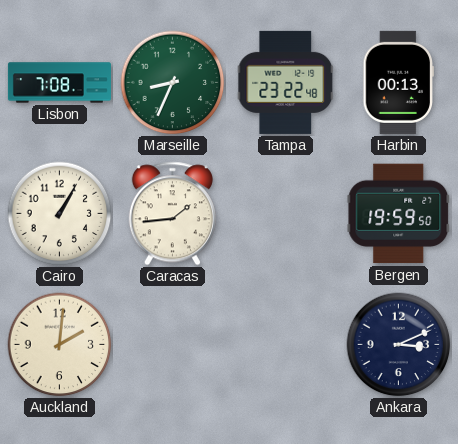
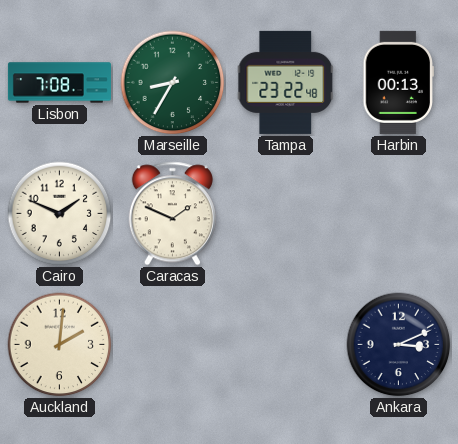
Marseille: 8:34 -> 8:35 (173, 83)
Cairo: 1:05 -> 1:49 (60, 214)
Caracas: 1:44 -> 1:49 (172, 214)
Bergen: 19:59 -> none (399, 214)
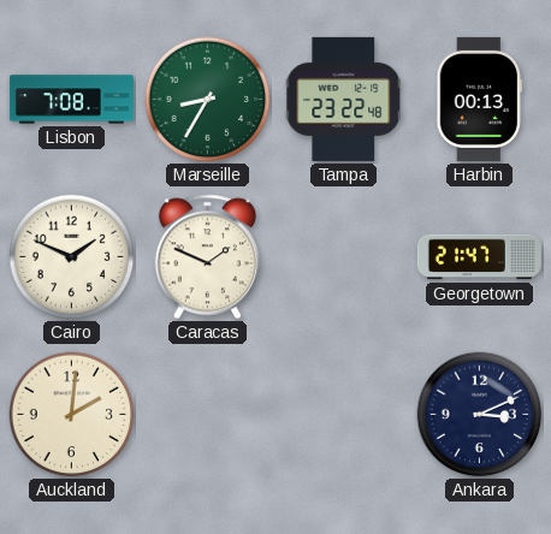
Georgetown: none -> 21:47 (479, 257)
